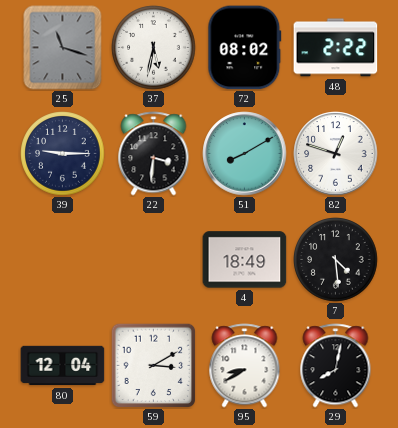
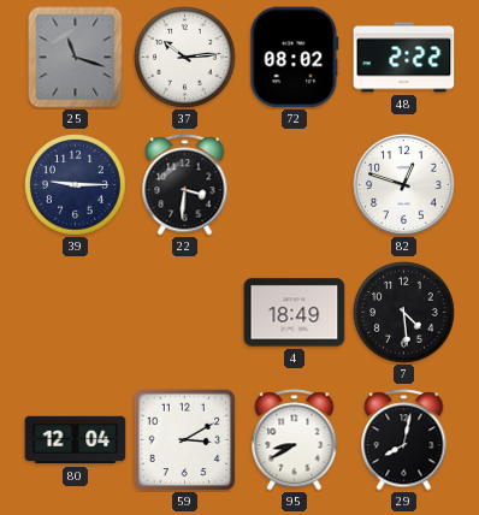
37: 5:32 -> 10:14 (185, 58)
51: 8:10 -> none (245, 154)
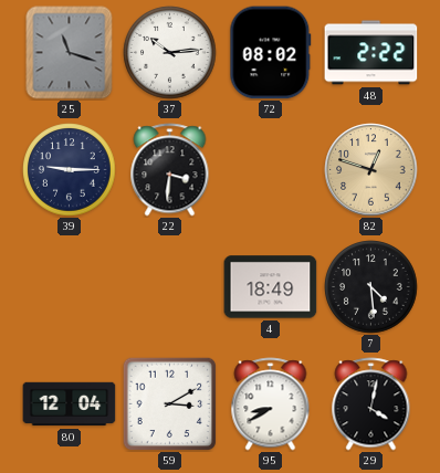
82 dial: white -> champagne (371, 170)
29: 8:02 -> 4:02 (371, 404)
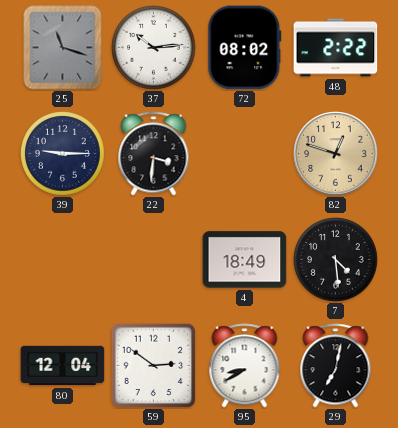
59: 3:10 -> 2:51 (153, 365)
29: 4:02 -> 7:02 (336, 366)
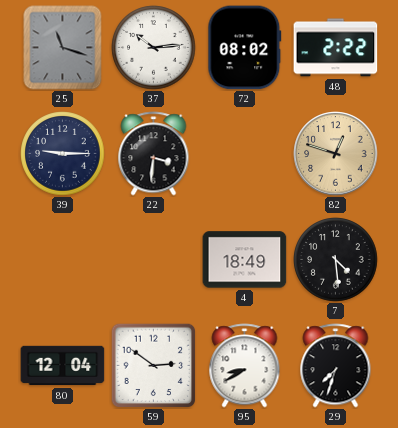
29: 7:02 -> 7:33 (336, 366)
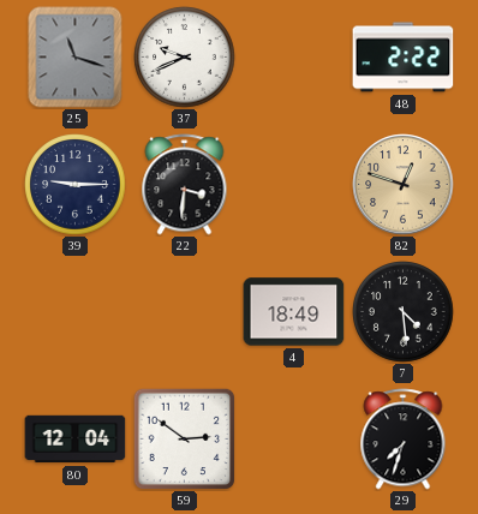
37: 10:14 -> 9:41 (185, 58)
72: 08:02 -> none (245, 48)
95: 8:40 -> none (245, 366)
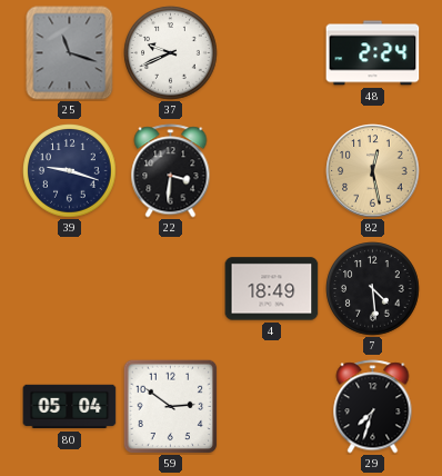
48: 2:22 -> 2:24 (373, 53)
39: 9:15 -> 9:18 (70, 171)
82: 12:48 -> 12:28 (373, 171)
80: 12:04 -> 05:04 (70, 407)
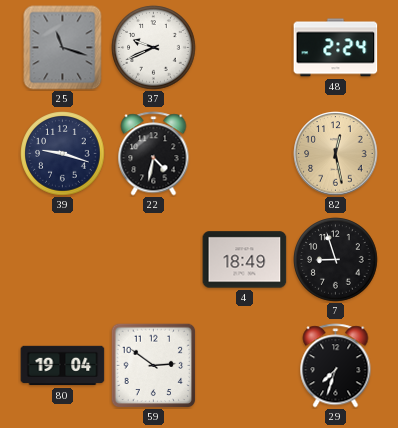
22: 3:31 -> 4:32 (154, 154)
7: 4:29 -> 8:57 (336, 260)
80: 05:04 -> 19:04 (63, 366)
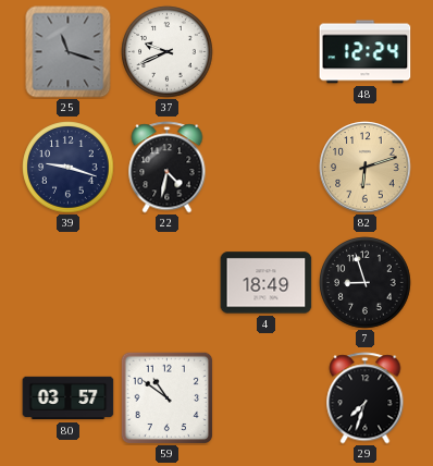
48: 2:24 -> 12:24 (366, 52)
82: 12:28 -> 6:12 (366, 168)
80: 19:04 -> 03:57 (69, 398)
59: 2:51 -> 10:51 (166, 397)
